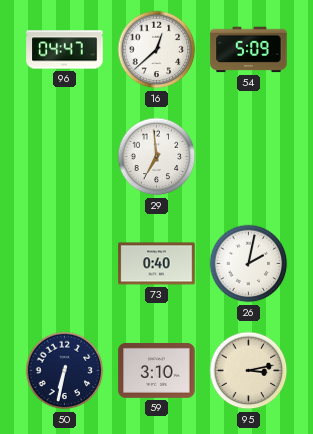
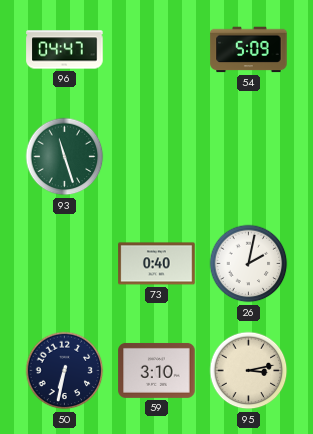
16: 12:38 -> none (157, 50)
93: none -> 11:27 (65, 157)
29: 6:59 -> none (157, 157)
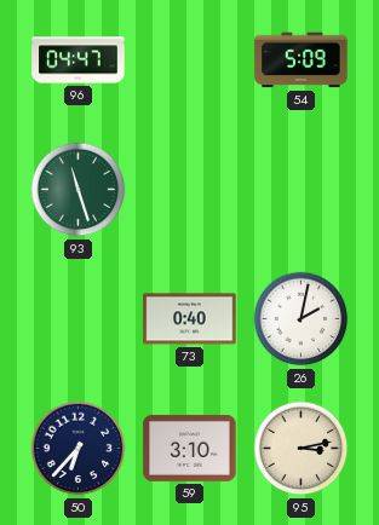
50: 6:32 -> 6:37 (79, 449)
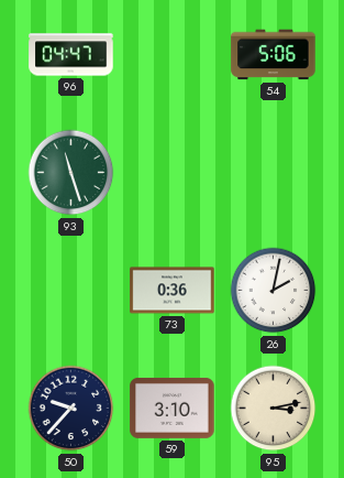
54: 5:09 -> 5:06 (274, 55)
73: 0:40 -> 0:36 (173, 291)
50: 6:37 -> 9:37 (71, 409)
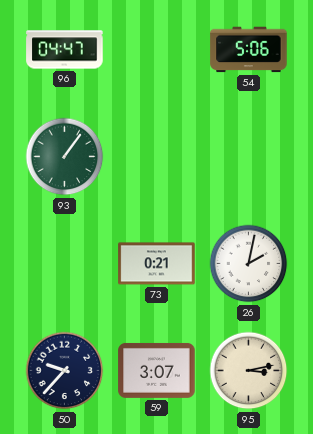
93: 11:27 -> 1:06 (65, 157)
73: 0:36 -> 0:21 (157, 264)
59: 3:10 -> 3:07 (157, 370)
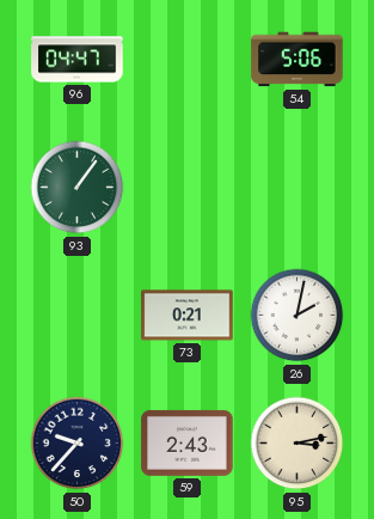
59: 3:07 -> 2:43 (188, 442)
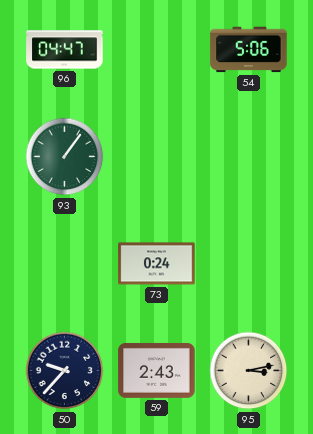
73: 0:21 -> 0:24 (157, 264)
26: 2:02 -> none (298, 316)
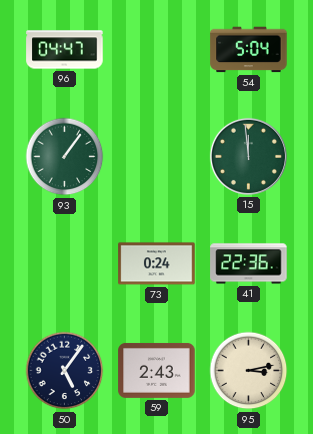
54: 5:06 -> 5:04 (249, 50)
15: none -> 11:59 (248, 156)
41: none -> 22:36 (249, 264)
50: 9:37 -> 5:06 (65, 371)
